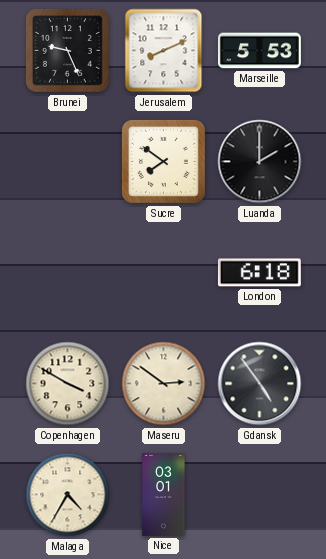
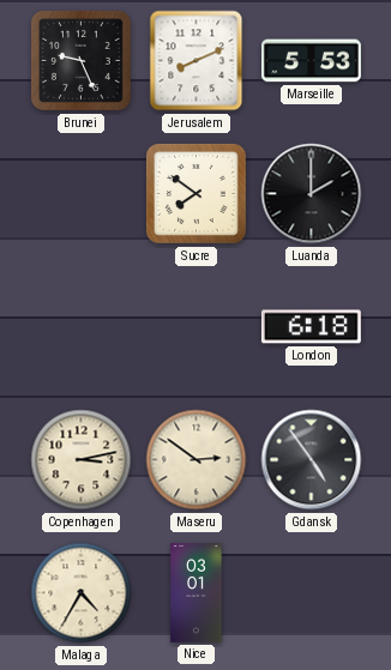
Copenhagen: 3:50 -> 3:13 (82, 460)
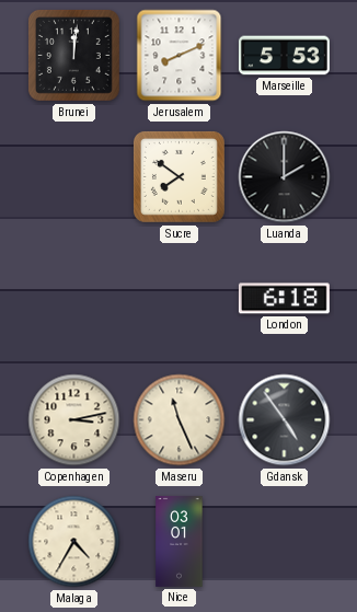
Brunei: 9:26 -> 12:01 (73, 55)
Maseru: 2:51 -> 11:26 (180, 420)
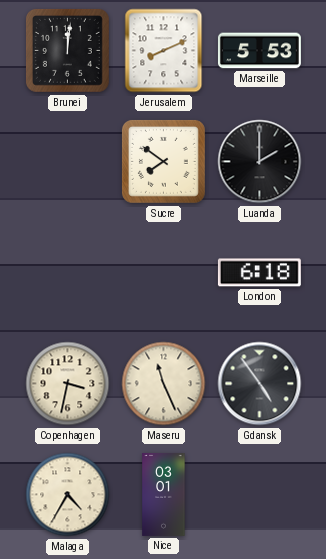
Copenhagen: 3:13 -> 3:32 (68, 384)
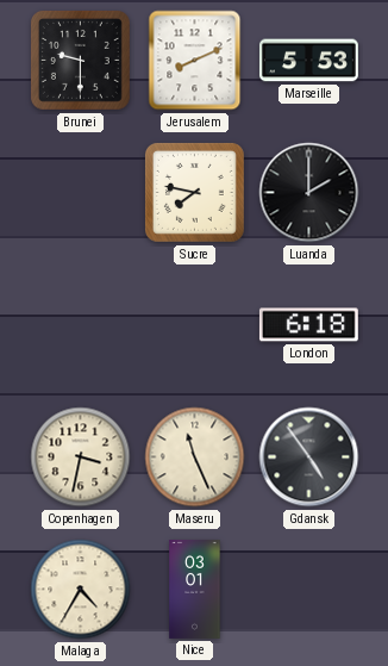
Brunei: 12:01 -> 9:30 (80, 60)
Sucre: 7:51 -> 7:47 (194, 192)
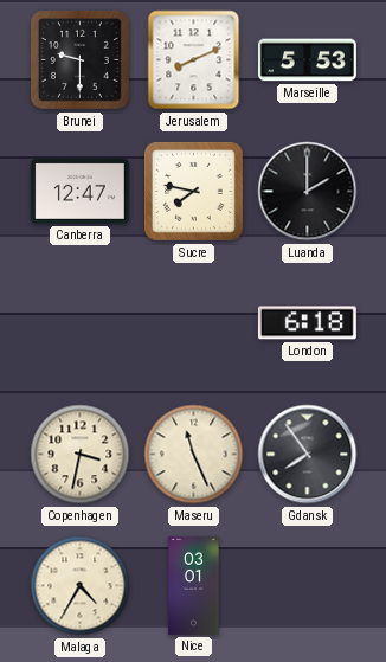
Canberra: none -> 12:47 (79, 191)
Gdansk: 4:54 -> 7:54 (308, 455)
